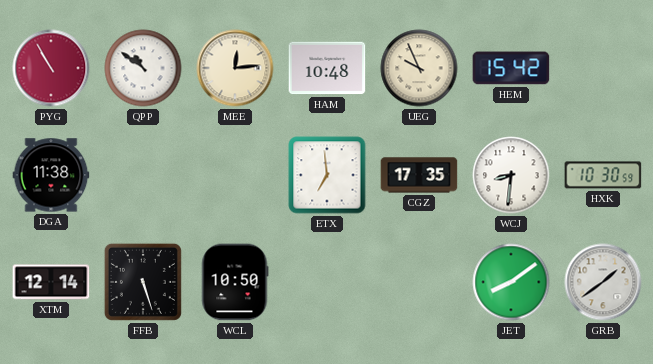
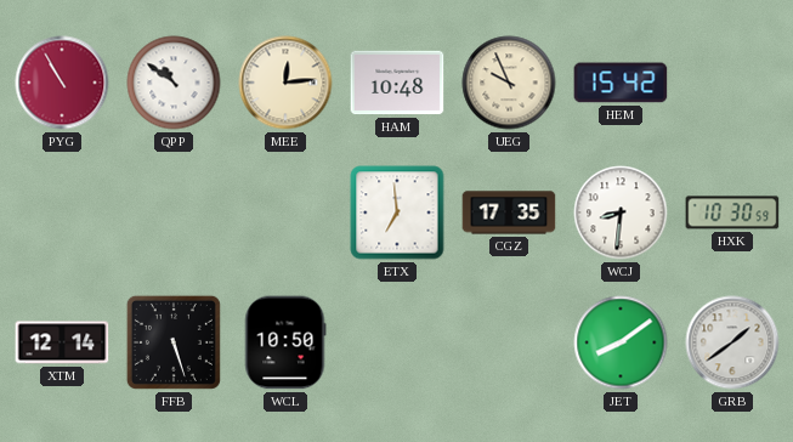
DGA: 11:38 -> none (51, 175)
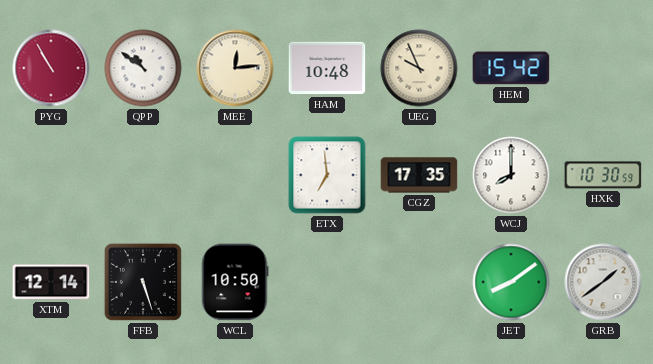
WCJ: 8:31 -> 8:00 (511, 175)
